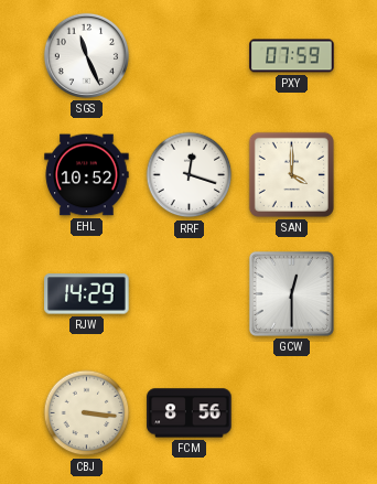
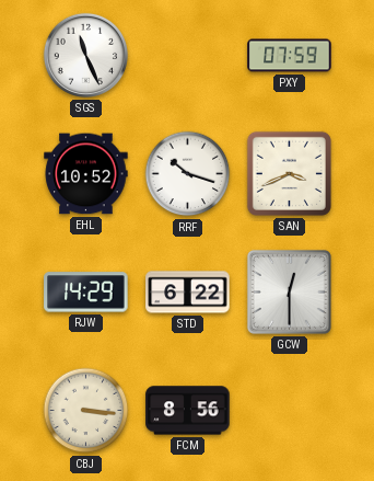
RRF: 12:18 -> 10:18 (188, 174)
SAN: 4:00 -> 3:41 (289, 173)
STD: none -> 6:22 (188, 293)
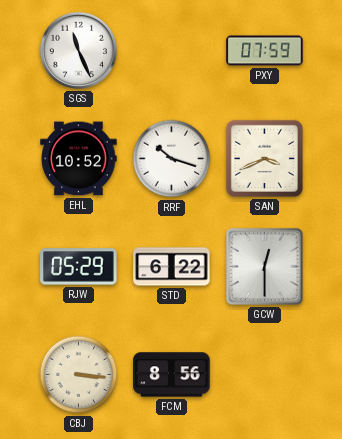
RJW: 14:29 -> 05:29 (79, 267)
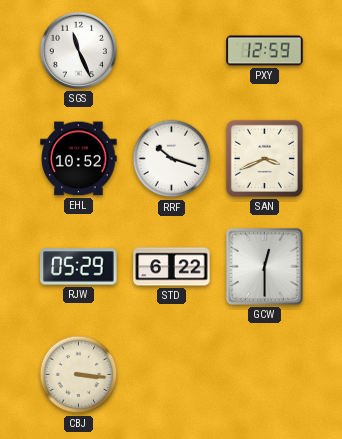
PXY: 07:59 -> 12:59 (265, 51)
FCM: 8:56 -> none (172, 375)
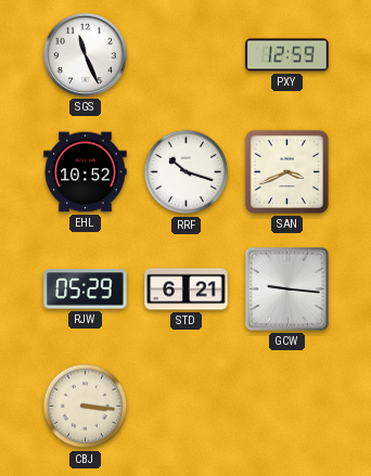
STD: 6:22 -> 6:21 (187, 290)
GCW: 12:30 -> 9:16 (286, 288)
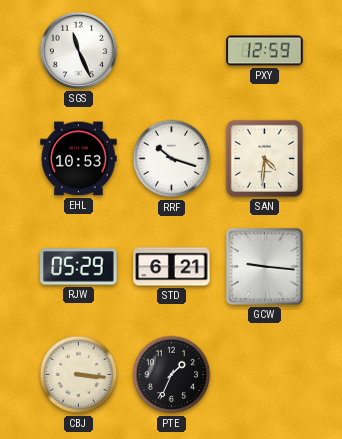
EHL: 10:52 -> 10:53 (79, 159)
SAN: 3:41 -> 4:31 (264, 158)
PTE: none -> 1:34 (172, 375)
